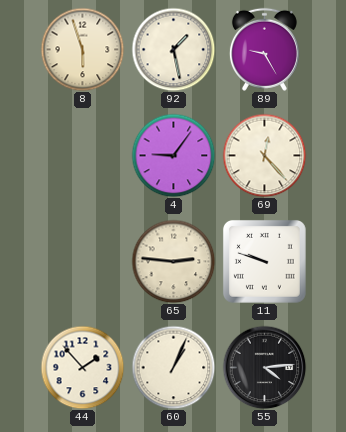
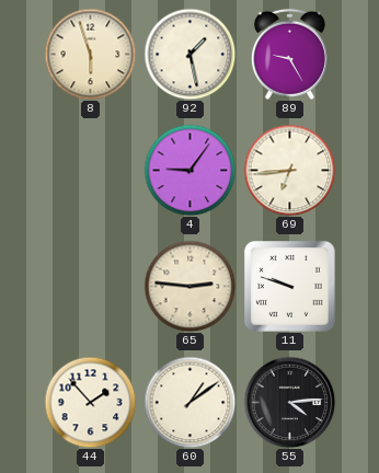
69: 12:23 -> 6:44 (289, 170)
60: 1:04 -> 1:09 (190, 402)
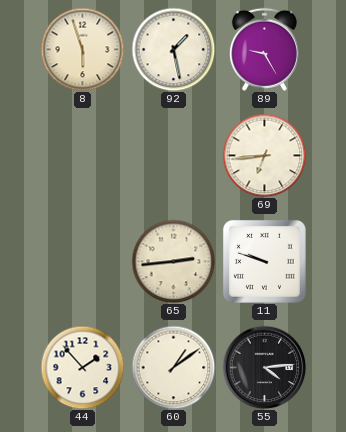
4: 9:06 -> none (190, 170)
65: 2:46 -> 2:44 (173, 261)
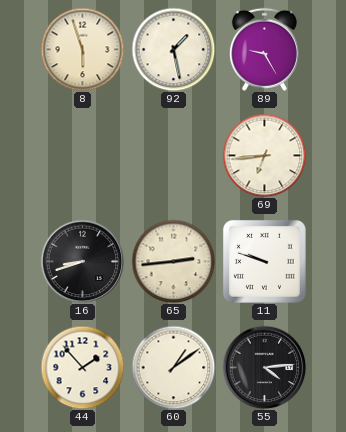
16: none -> 8:42 (82, 261)
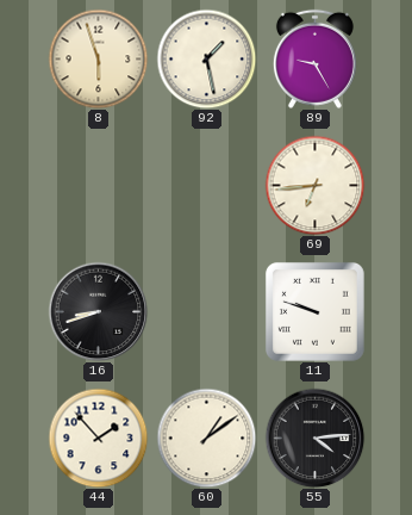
65: 2:44 -> none (173, 261)
